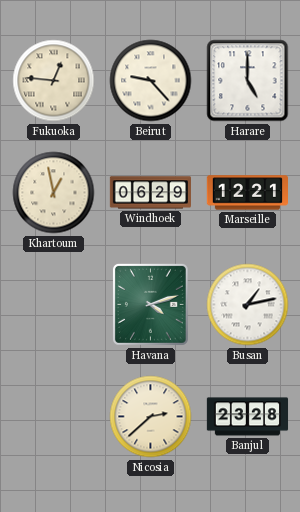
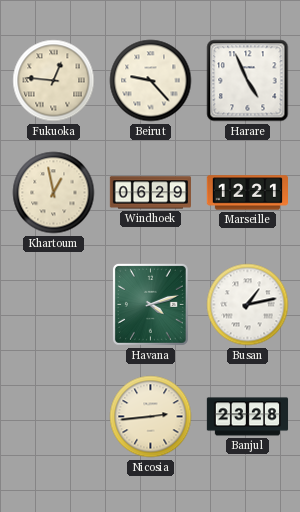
Harare: 5:00 -> 4:56 (248, 81)
Nicosia: 2:38 -> 2:44 (151, 417)
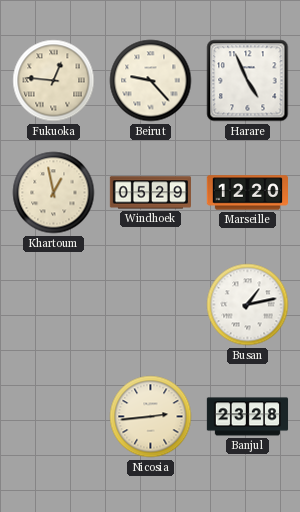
Windhoek: 06:29 -> 05:29 (150, 193)
Marseille: 12:21 -> 12:20 (247, 193)
Havana: 4:12 -> none (150, 304)
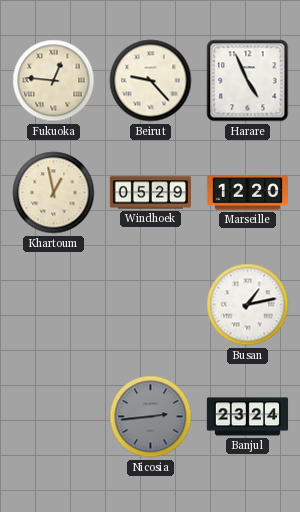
Nicosia dial: cream -> grey (151, 417)
Banjul: 23:28 -> 23:24 (248, 417)
